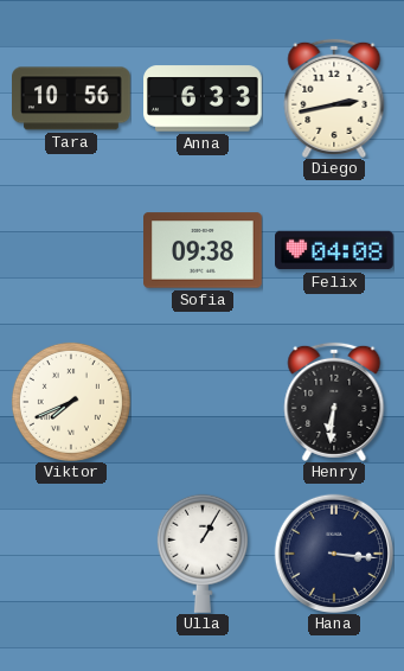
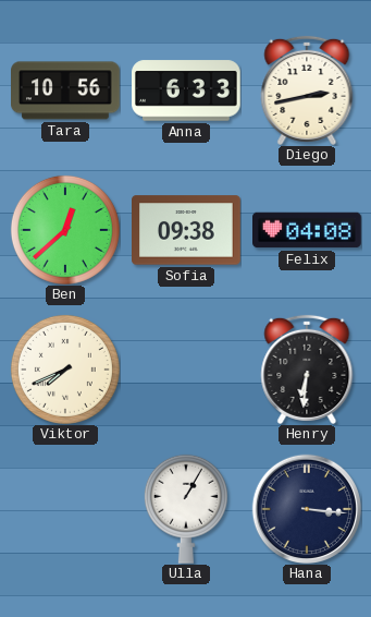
Ben: none -> 12:38 (65, 230)
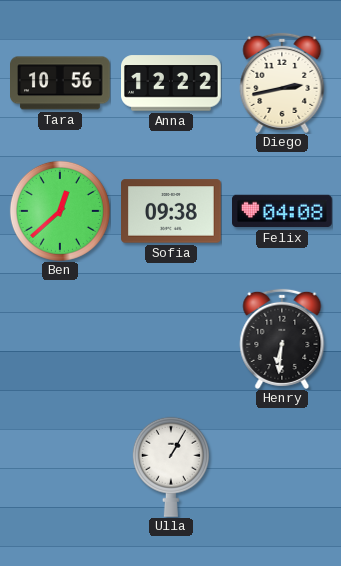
Anna: 6:33 -> 12:22 (172, 83)
Viktor: 7:41 -> none (65, 370)
Hana: 3:16 -> none (306, 508)
